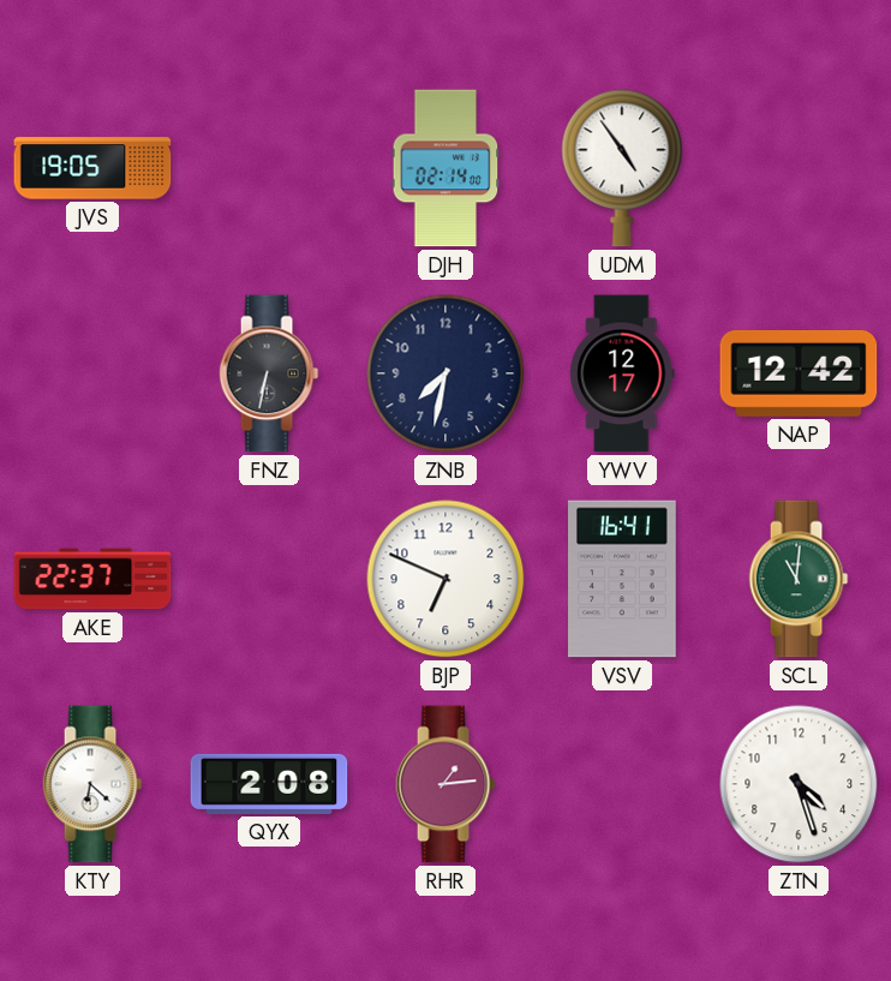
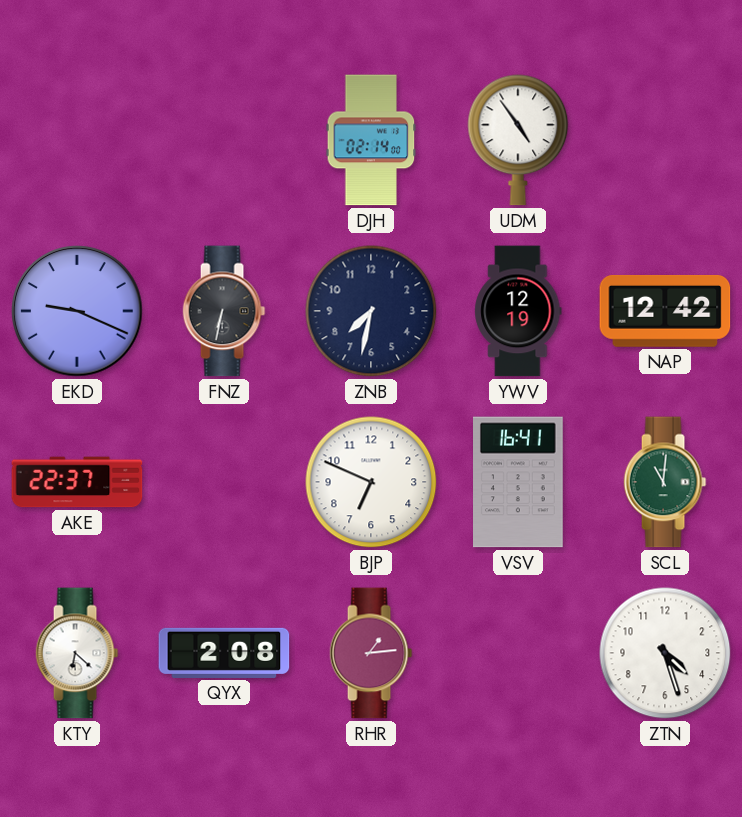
JVS: 19:05 -> none (92, 168)
EKD: none -> 9:19 (77, 311)
YWV: 12:17 -> 12:19 (518, 311)
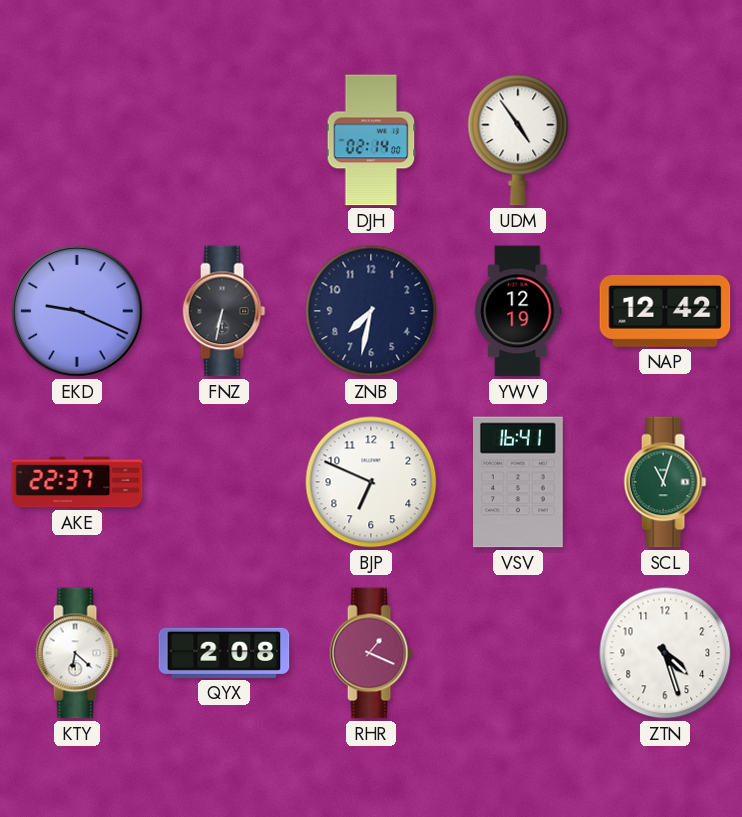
SCL: 11:01 -> 11:03 (665, 482)
RHR: 1:14 -> 1:19 (371, 653)
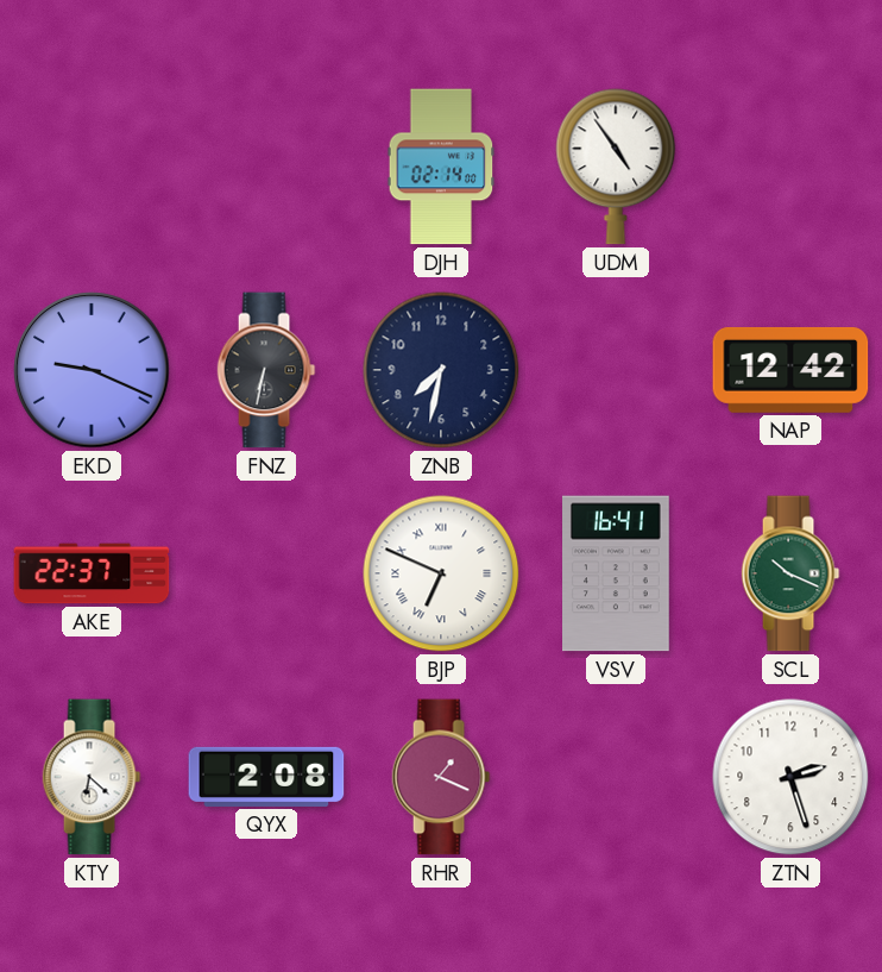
YWV: 12:19 -> none (518, 311)
BJP numerals: Arabic -> Roman (441, 573)
SCL: 11:03 -> 10:19 (790, 573)
ZTN: 4:27 -> 2:27 (790, 777)
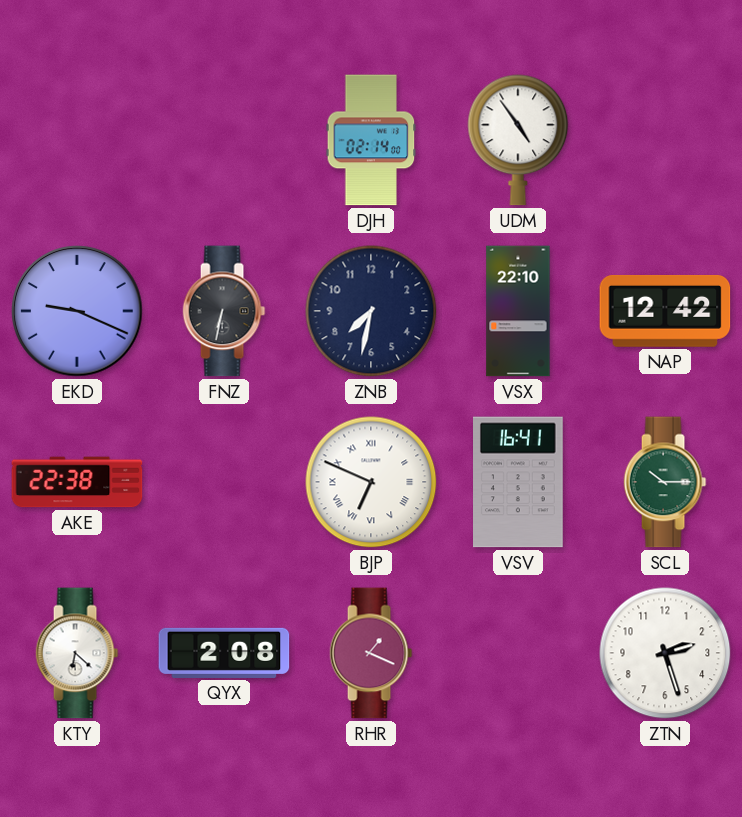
VSX: none -> 22:10 (518, 311)
AKE: 22:37 -> 22:38 (77, 482)
SCL: 10:19 -> 10:15 (665, 482)
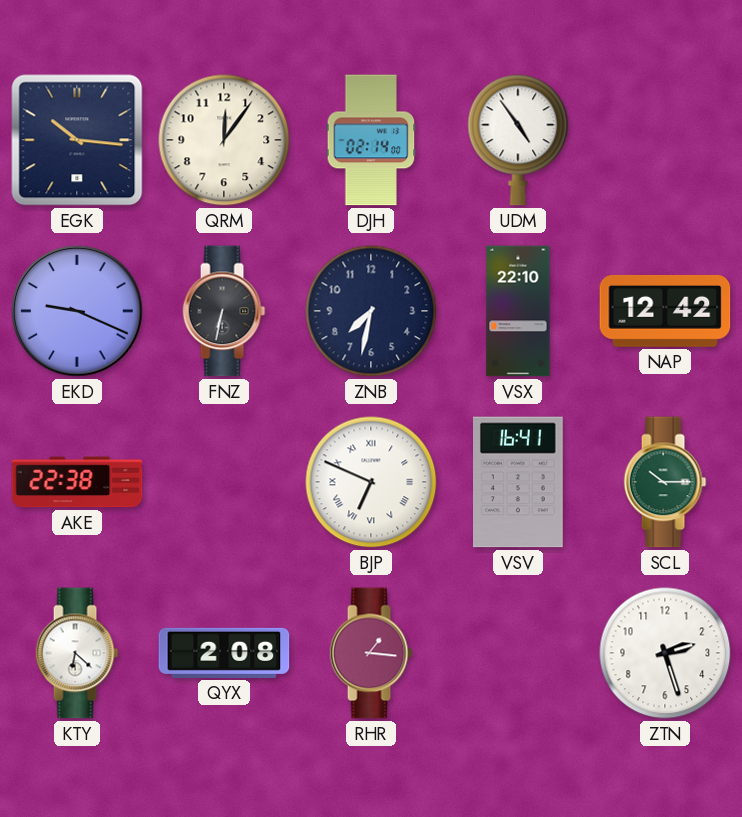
EGK: none -> 10:16 (77, 140)
QRM: none -> 12:06 (224, 140)
RHR: 1:19 -> 1:16 (371, 653)
